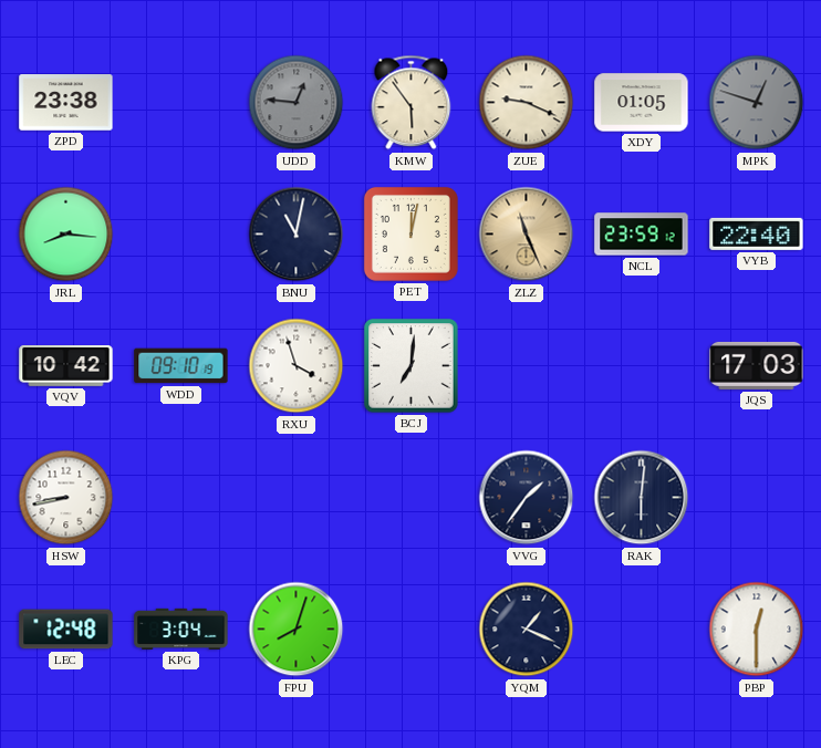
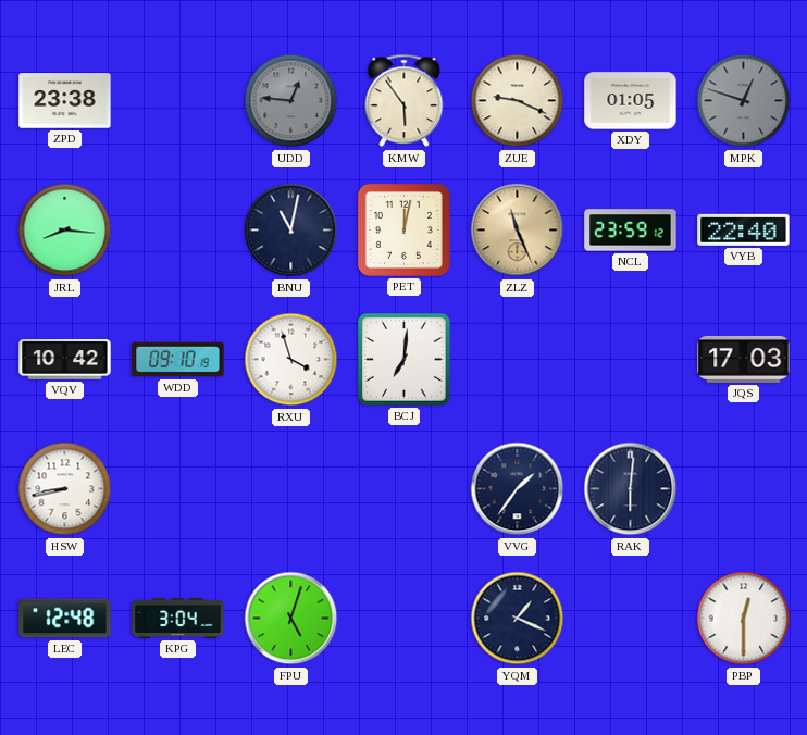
FPU: 8:03 -> 5:03 (291, 619)
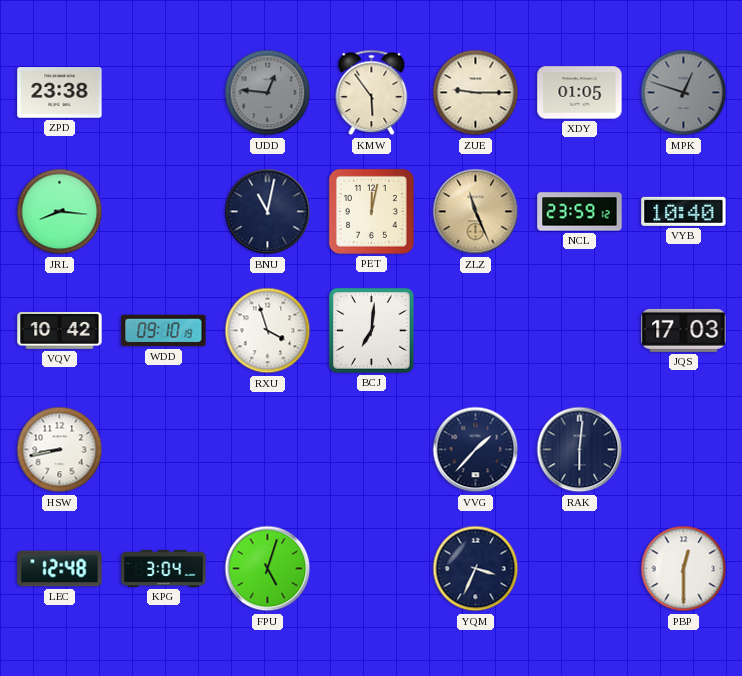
ZUE: 9:19 -> 9:15 (476, 93)
VYB: 22:40 -> 10:40 (684, 211)
VVG: 1:36 -> 1:37 (476, 450)
YQM: 1:19 -> 3:34 (476, 569)
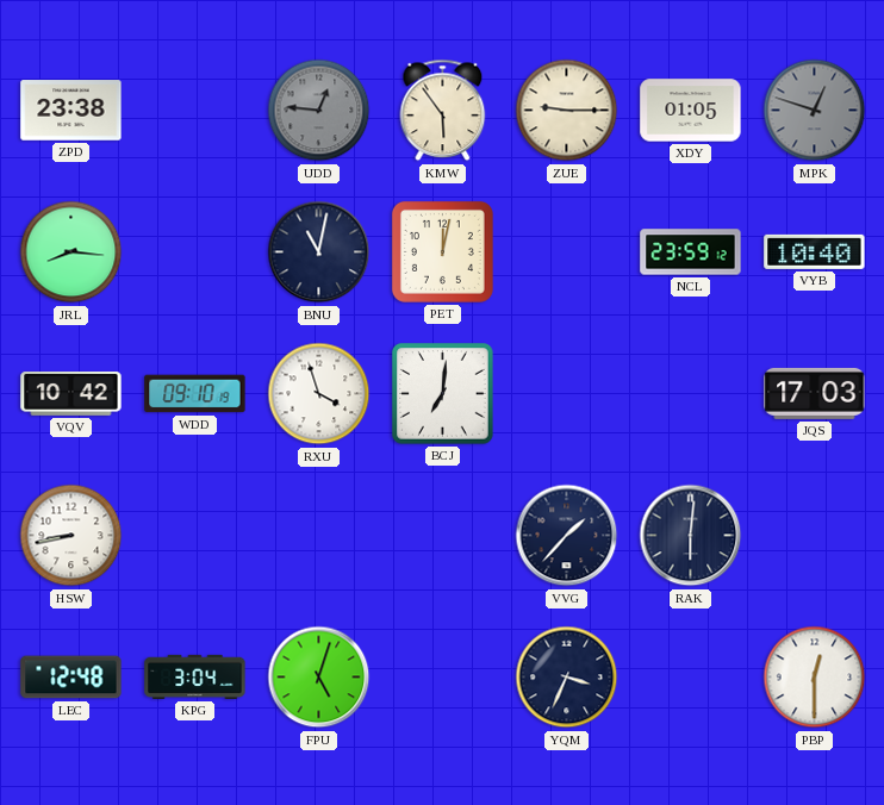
ZLZ: 11:26 -> none (476, 212)
